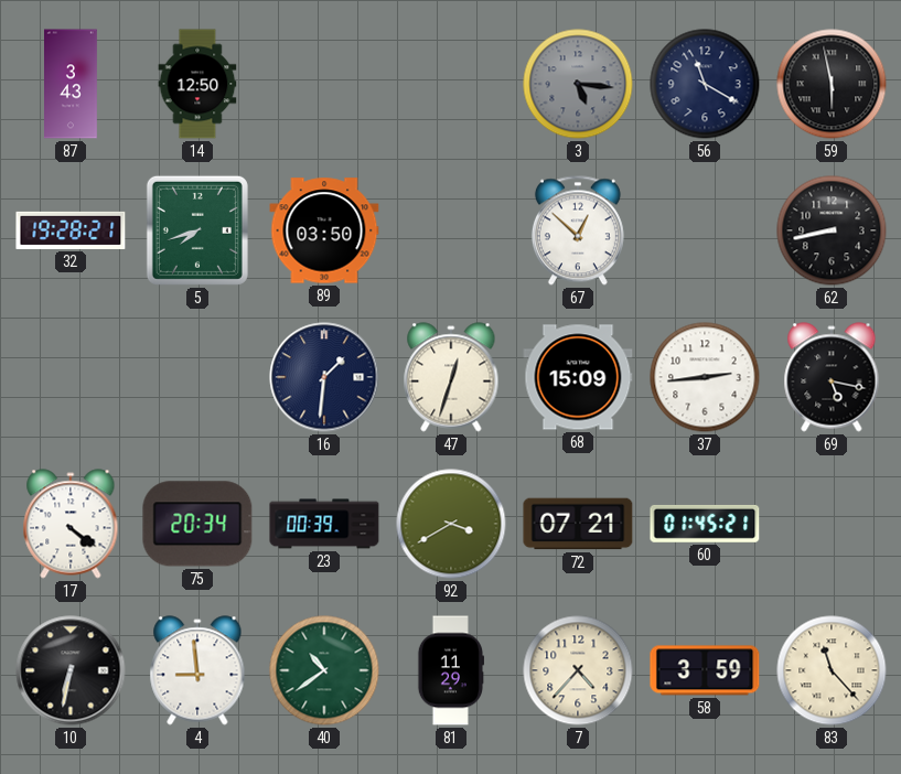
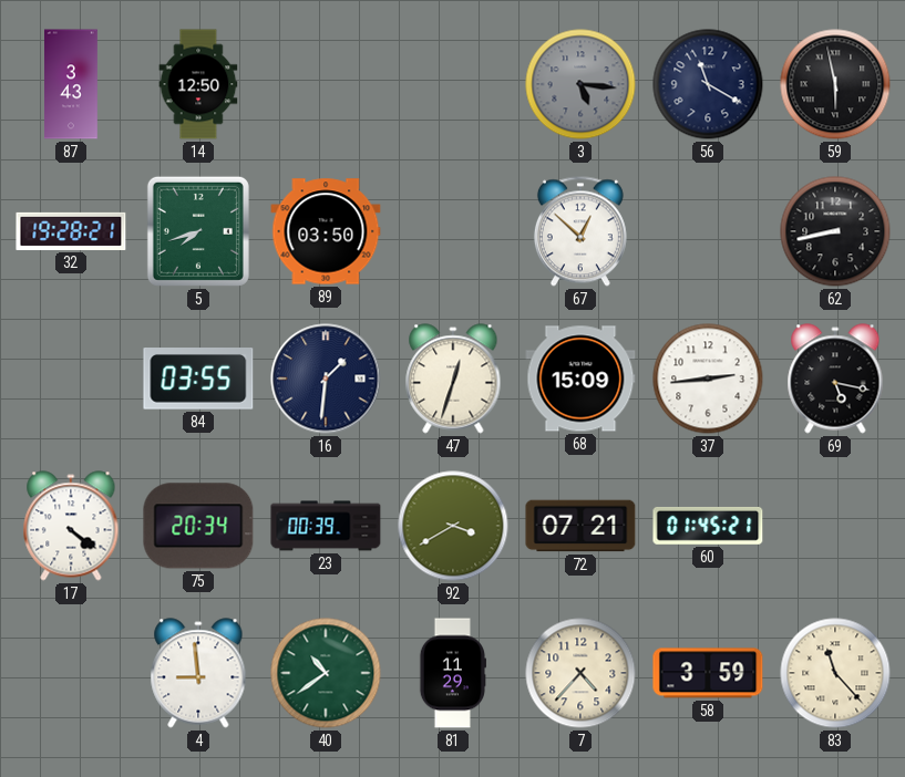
84: none -> 03:55 (198, 379)
10: 6:32 -> none (71, 670)
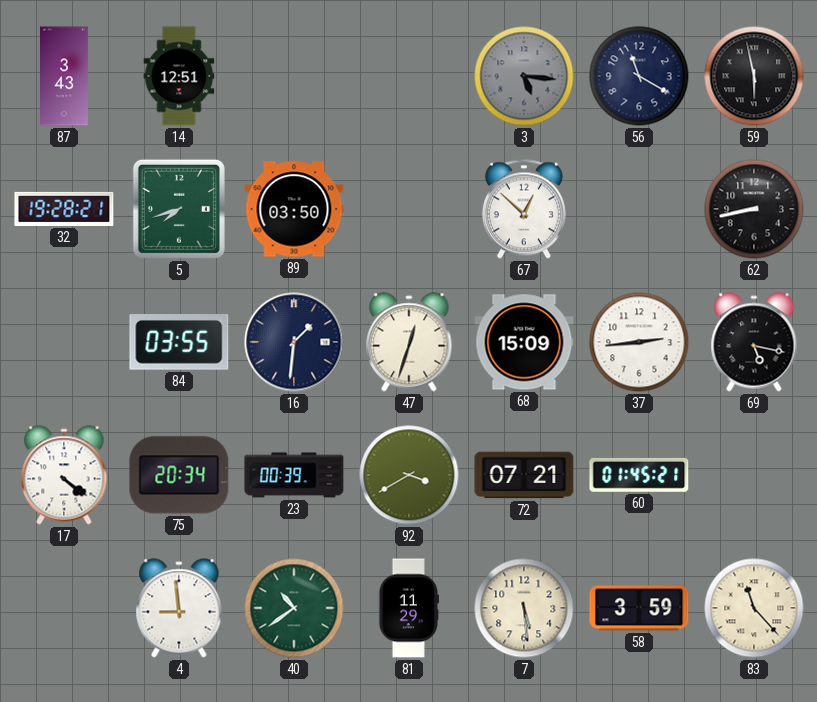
14: 12:50 -> 12:51 (179, 76)
7: 4:37 -> 5:29 (524, 608)
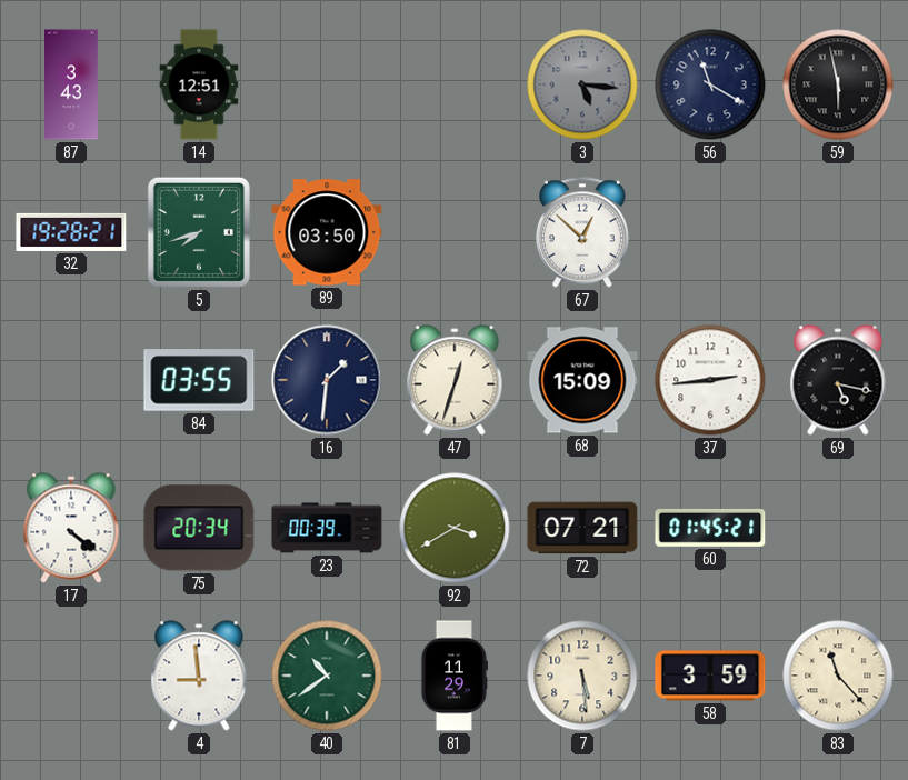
62: 8:43 -> none (754, 209)
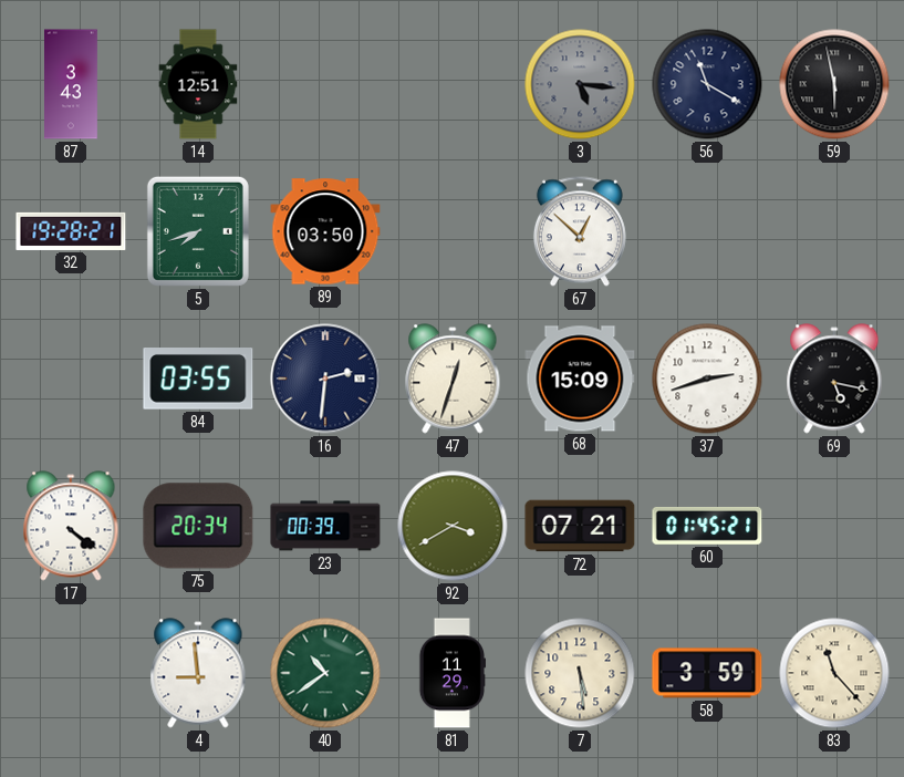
16: 1:31 -> 2:31 (325, 379)
37: 2:44 -> 2:42 (707, 379)
